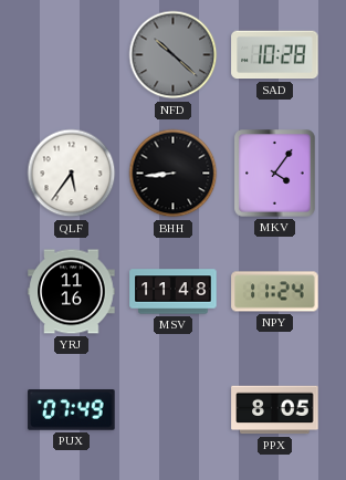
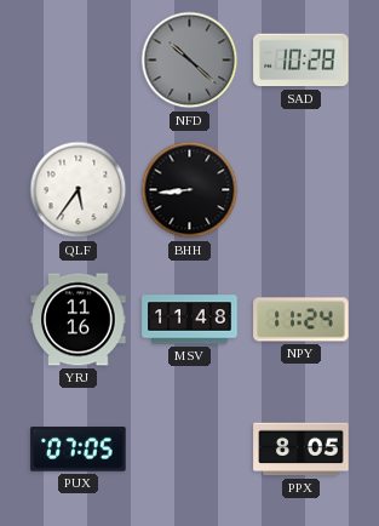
MKV: 4:06 -> none (275, 174)
PUX: 07:49 -> 07:05 (79, 450)
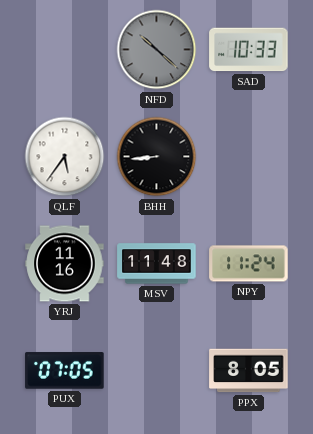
SAD: 10:28 -> 10:33 (249, 50)
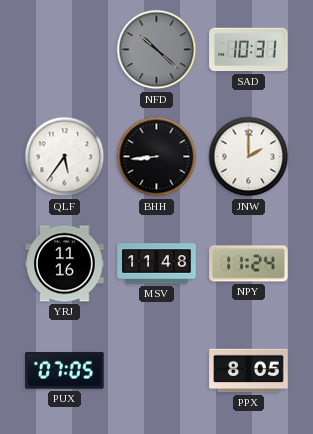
SAD: 10:33 -> 10:31 (249, 50)
JNW: none -> 2:00 (249, 157)
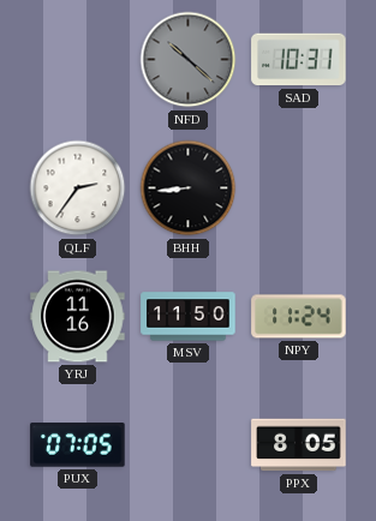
QLF: 5:36 -> 2:36 (78, 188)
JNW: 2:00 -> none (249, 157)
MSV: 11:48 -> 11:50 (189, 317)
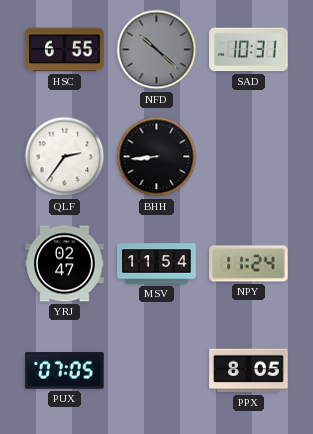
HSC: none -> 6:55 (65, 50)
YRJ: 11:16 -> 02:47 (65, 264)
MSV: 11:50 -> 11:54 (157, 264)
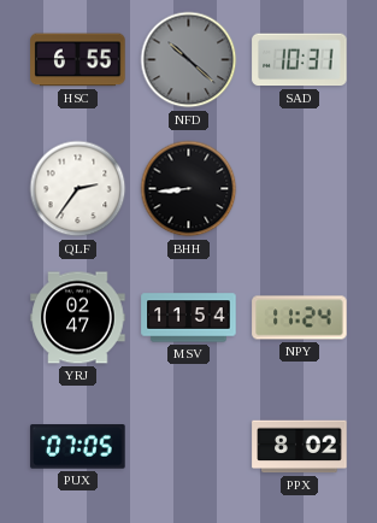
PPX: 8:05 -> 8:02 (300, 447)
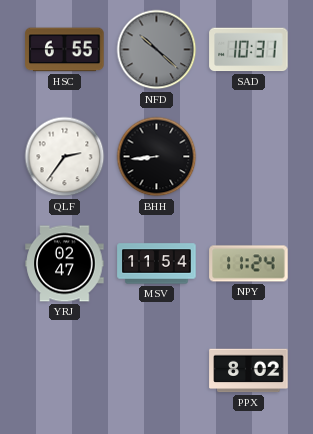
PUX: 07:05 -> none (78, 447)
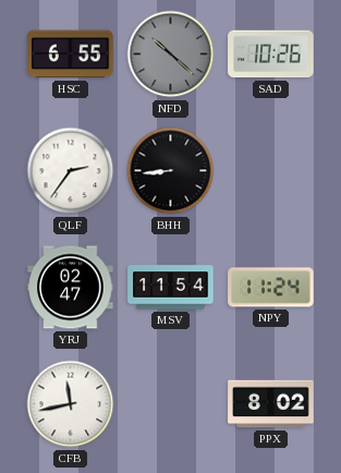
SAD: 10:31 -> 10:26 (271, 54)
CFB: none -> 11:43 (71, 404)
